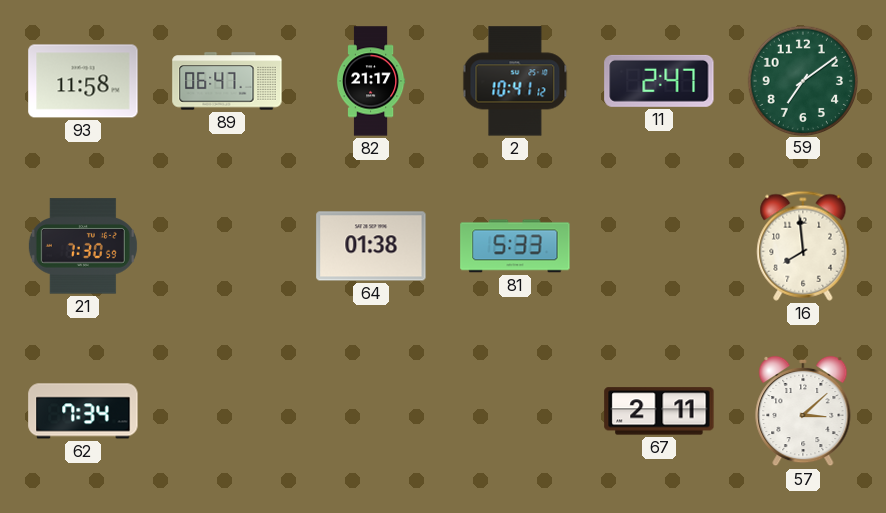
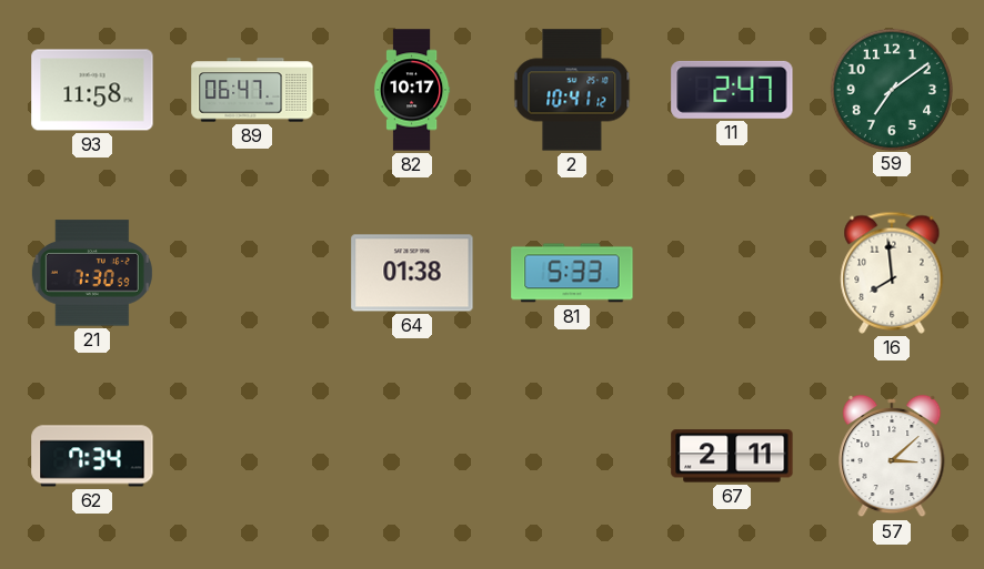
82: 21:17 -> 10:17 (412, 90)
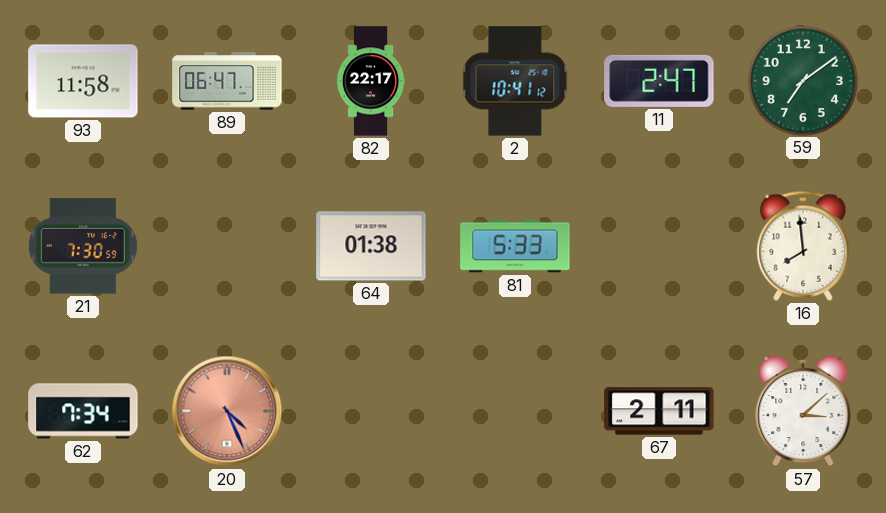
82: 10:17 -> 22:17 (371, 81)
20: none -> 4:26 (227, 411)
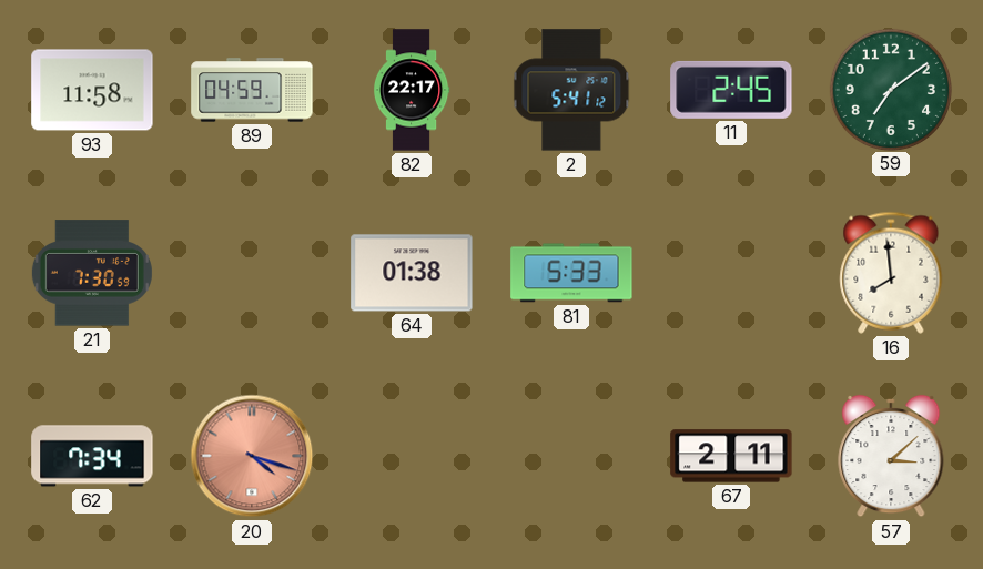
89: 06:47 -> 04:59 (252, 90)
2: 10:41 -> 5:41 (571, 90)
11: 2:47 -> 2:45 (731, 90)
20: 4:26 -> 4:18 (252, 456)
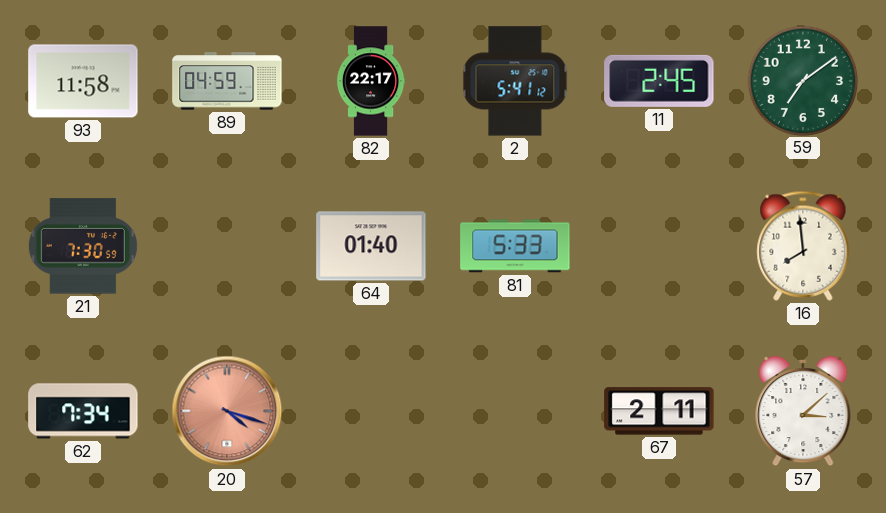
64: 01:38 -> 01:40 (371, 246)
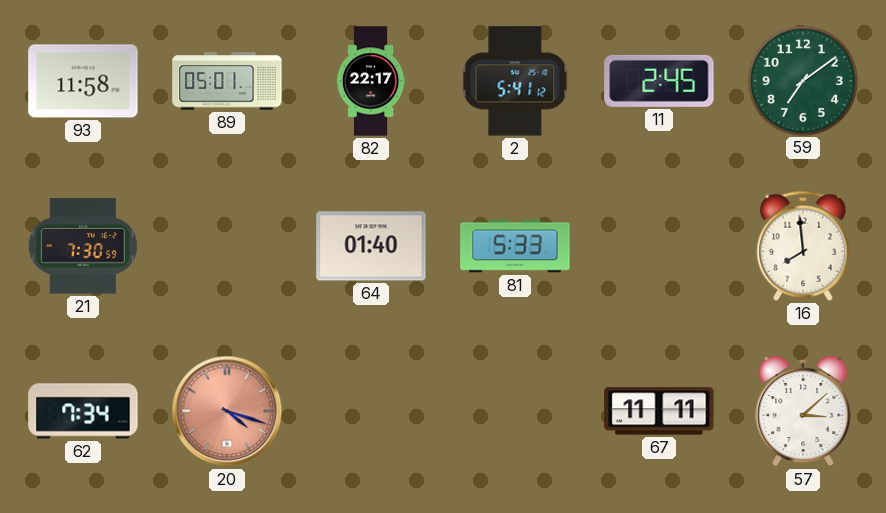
89: 04:59 -> 05:01 (227, 81)
67: 2:11 -> 11:11 (659, 411)
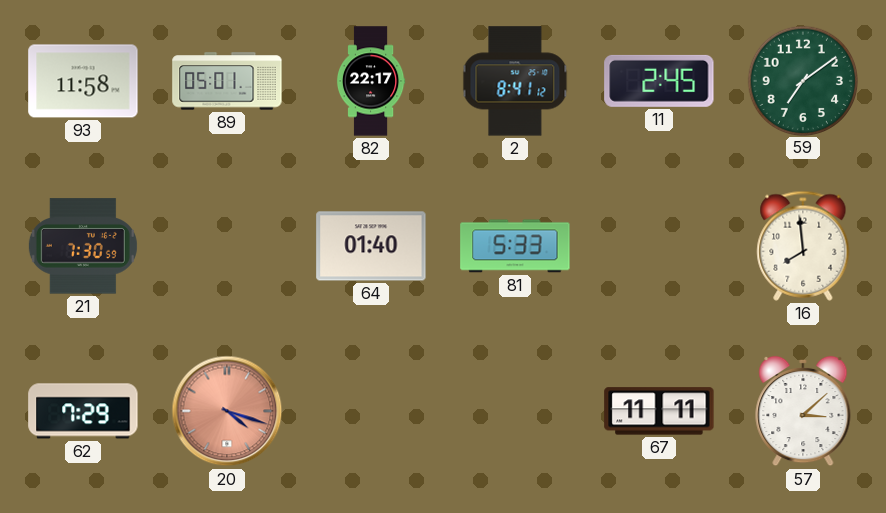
2: 5:41 -> 8:41 (515, 81)
62: 7:34 -> 7:29 (83, 411)
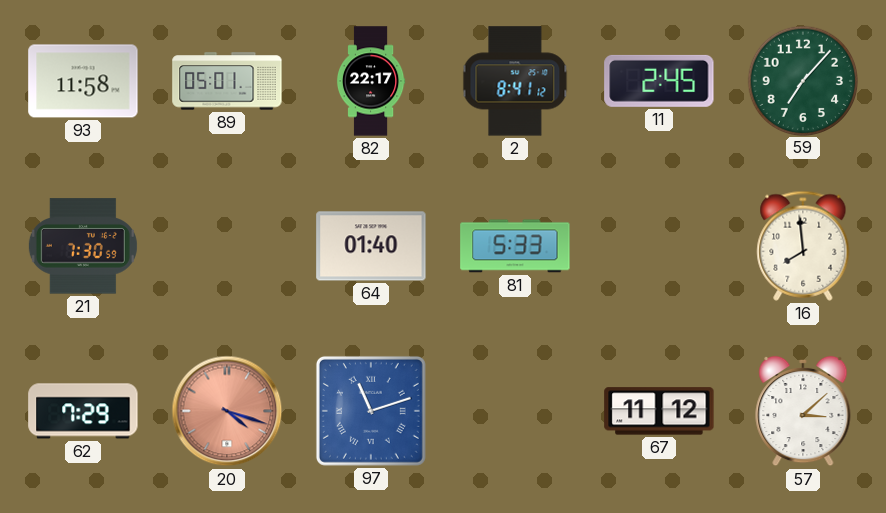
59: 7:09 -> 7:07 (802, 80)
97: none -> 11:12 (371, 411)
67: 11:11 -> 11:12 (659, 411)
